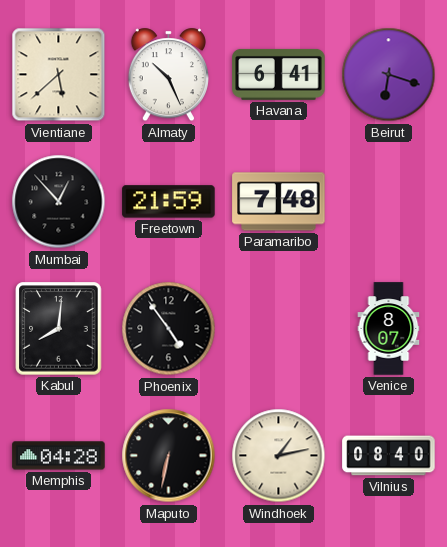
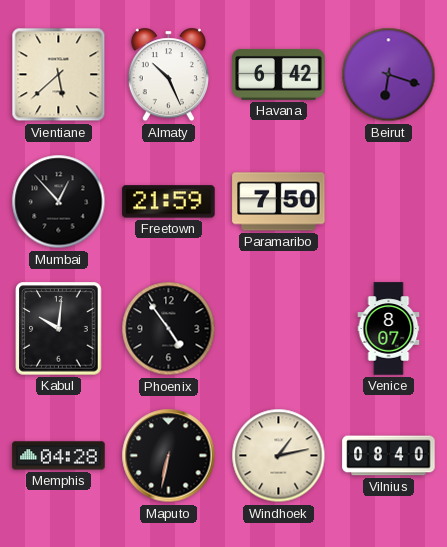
Havana: 6:41 -> 6:42 (279, 74)
Paramaribo: 7:48 -> 7:50 (279, 202)
Kabul: 8:01 -> 10:01 (59, 329)
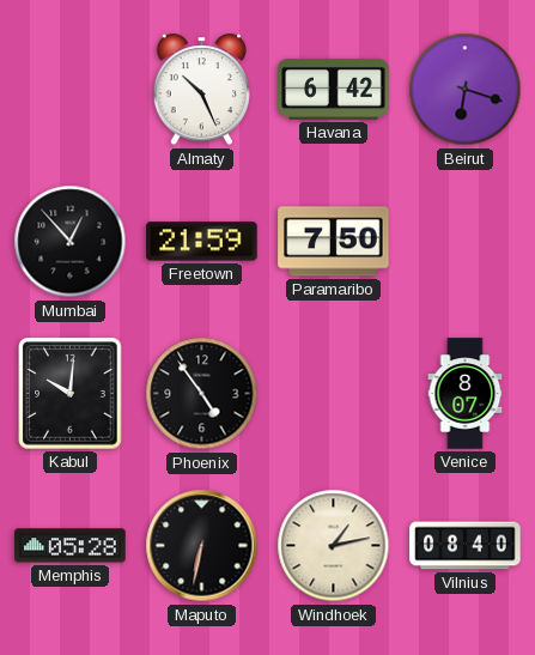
Vientiane: 5:38 -> none (59, 75)
Memphis: 04:28 -> 05:28 (71, 546)
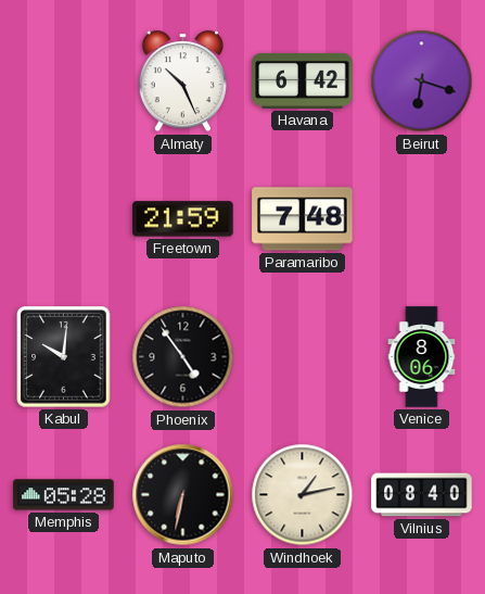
Mumbai: 12:53 -> none (71, 242)
Paramaribo: 7:50 -> 7:48 (303, 219)
Venice: 8:07 -> 8:06 (422, 357)
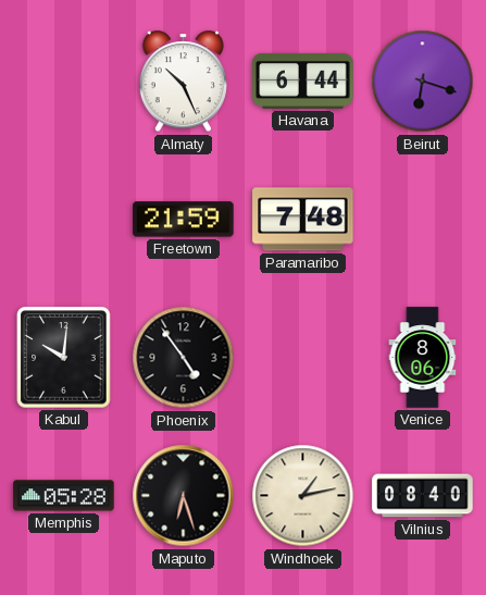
Havana: 6:42 -> 6:44 (303, 80)
Maputo: 6:32 -> 6:27 (184, 496)
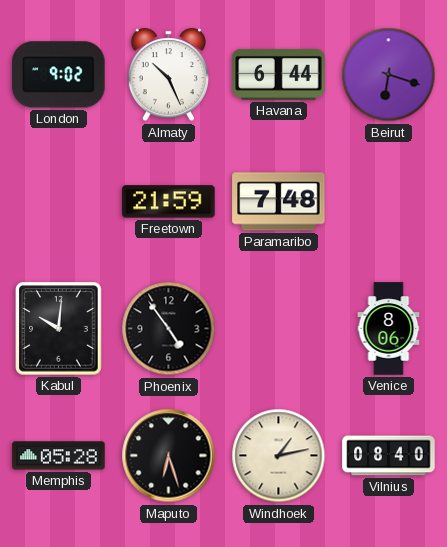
London: none -> 9:02 (59, 75)
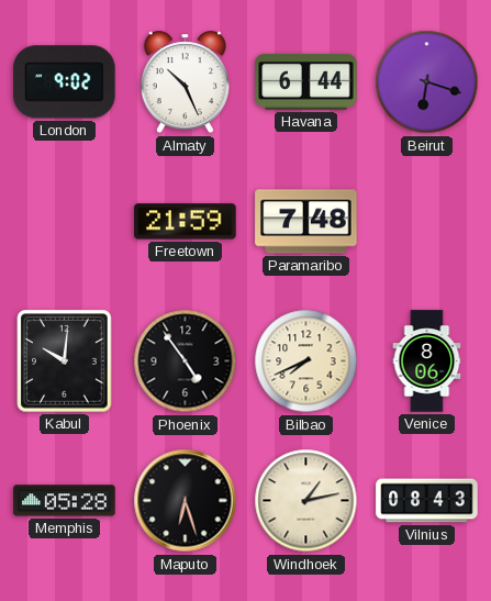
Bilbao: none -> 7:41 (306, 361)
Vilnius: 08:40 -> 08:43 (427, 501)
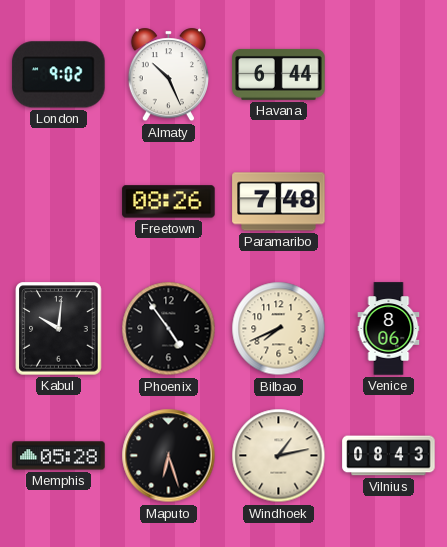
Beirut: 6:18 -> none (427, 82)
Freetown: 21:59 -> 08:26 (169, 202)
